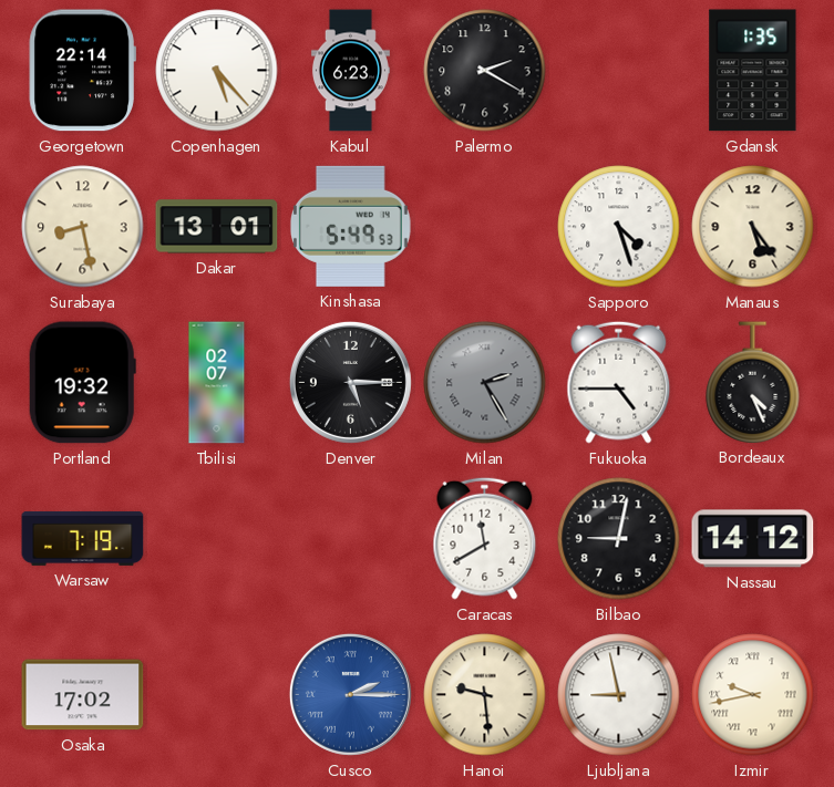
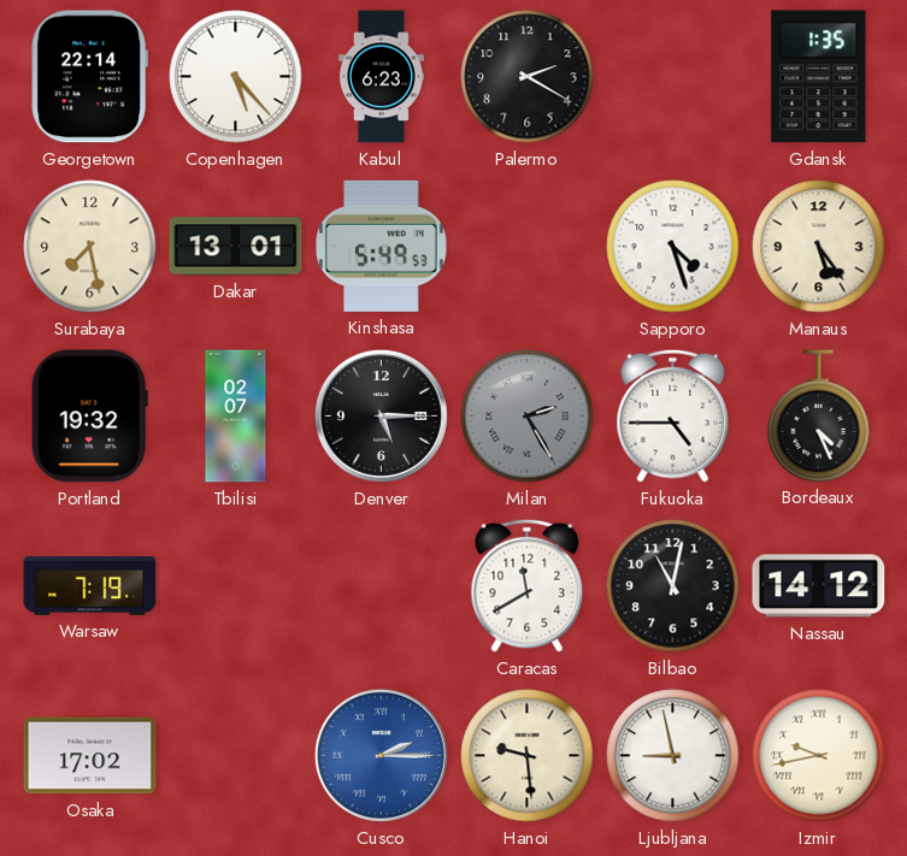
Surabaya: 8:28 -> 7:28 (90, 247)
Bilbao: 9:02 -> 11:02 (673, 586)
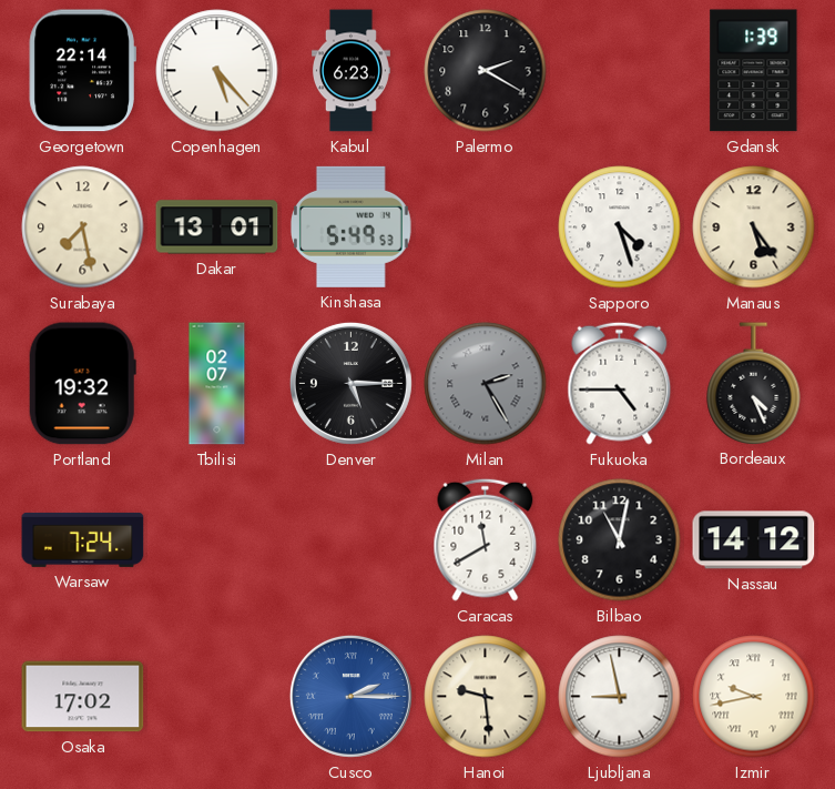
Gdansk: 1:35 -> 1:39 (754, 71)
Warsaw: 7:19 -> 7:24 (83, 539)
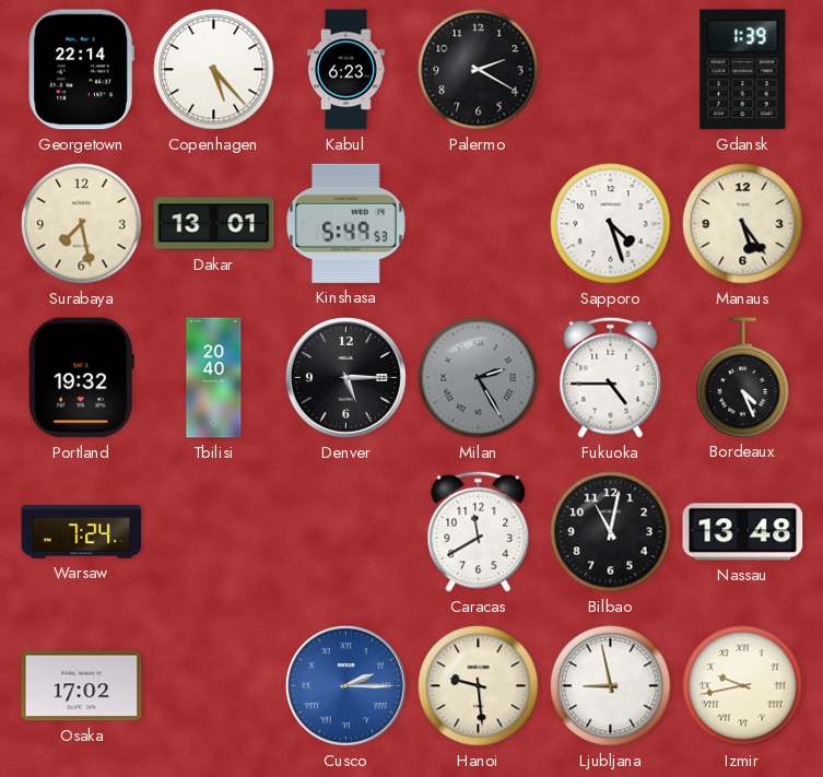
Tbilisi: 02:07 -> 20:40 (214, 378)
Nassau: 14:12 -> 13:48 (743, 532)
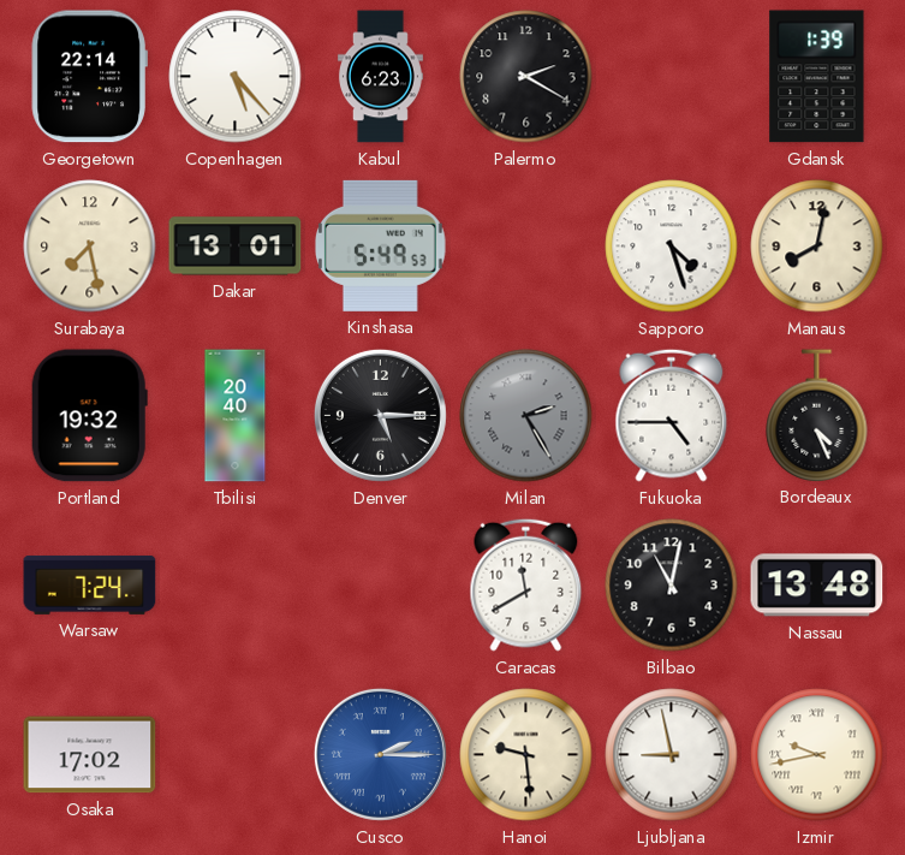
Manaus: 5:24 -> 8:02 (817, 247)
